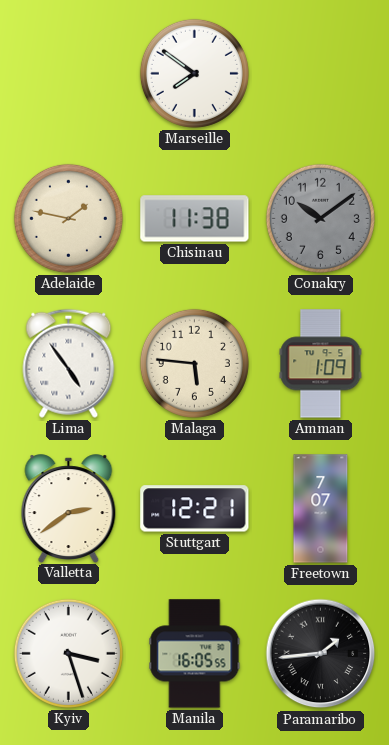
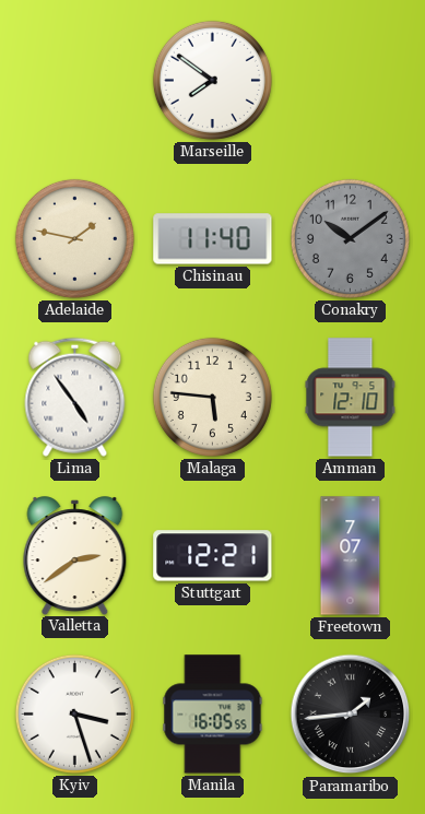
Chisinau: 11:38 -> 11:40 (213, 239)
Amman: 1:09 -> 12:10 (351, 398)
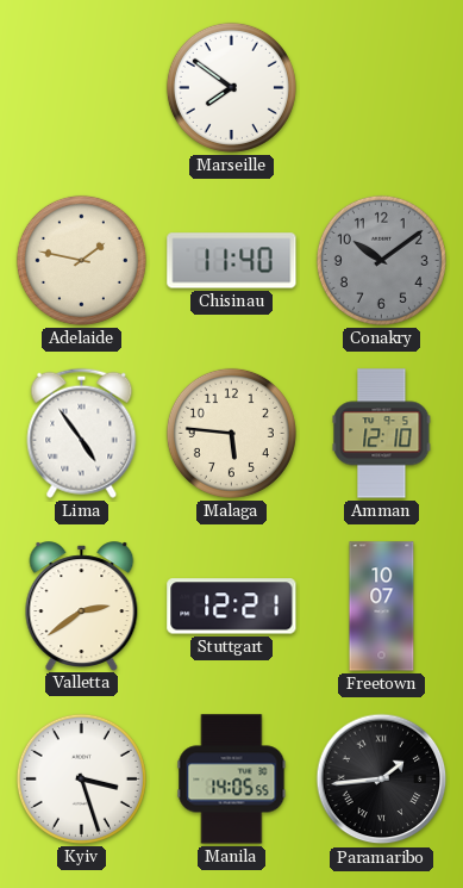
Freetown: 7:07 -> 10:07 (382, 607)
Manila: 16:05 -> 14:05 (232, 780)
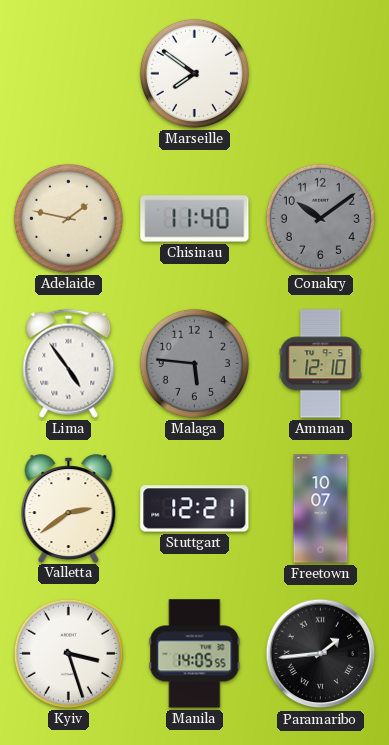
Malaga dial: cream -> grey (194, 363)
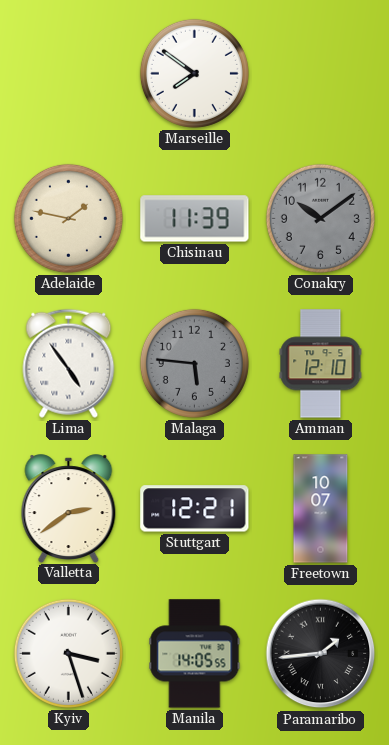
Chisinau: 11:40 -> 11:39 (195, 219)
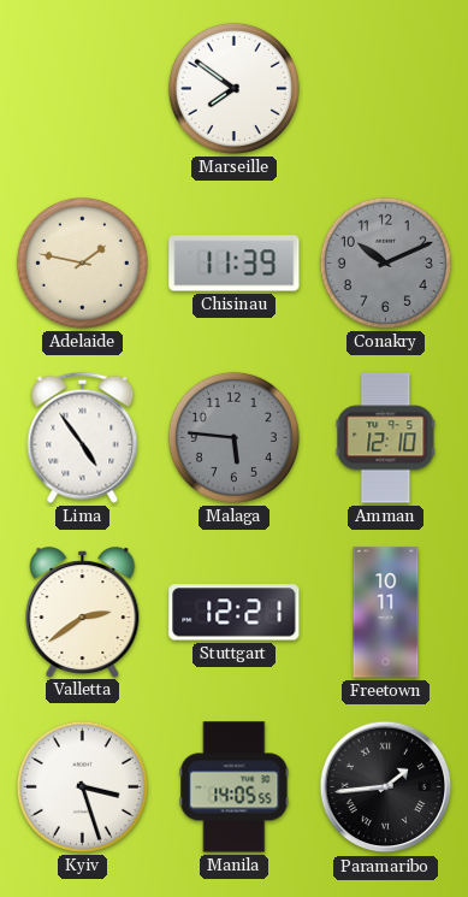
Conakry: 10:09 -> 10:11 (385, 262)
Freetown: 10:07 -> 10:11 (386, 613)
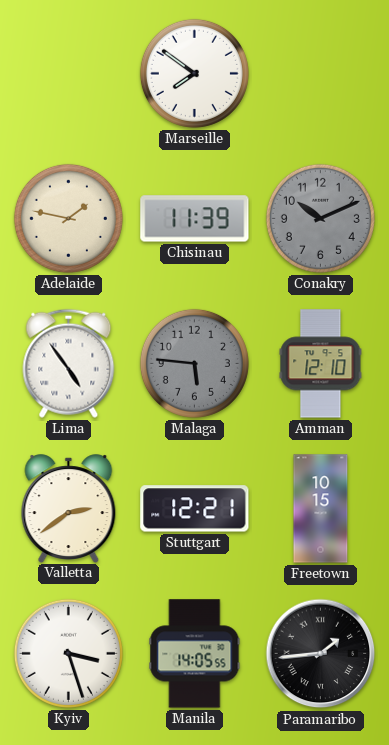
Freetown: 10:11 -> 10:15 (321, 509)
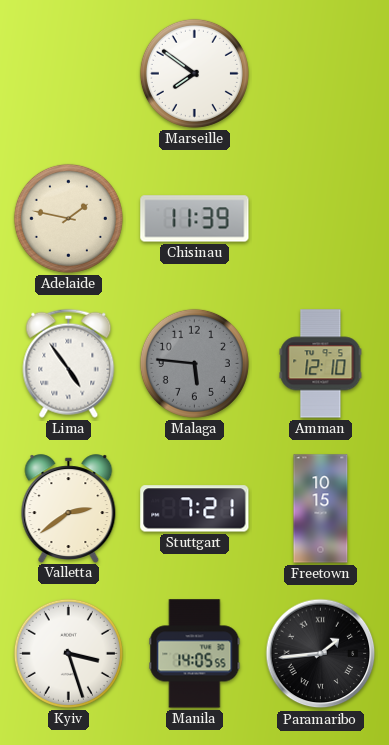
Conakry: 10:11 -> none (320, 218)
Stuttgart: 12:21 -> 7:21 (195, 509)
